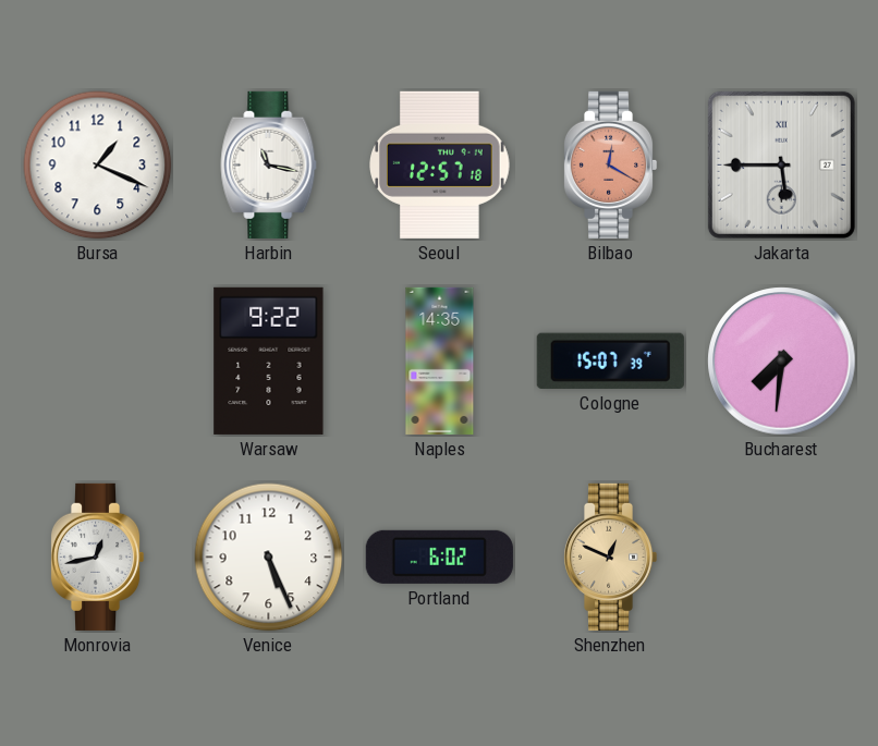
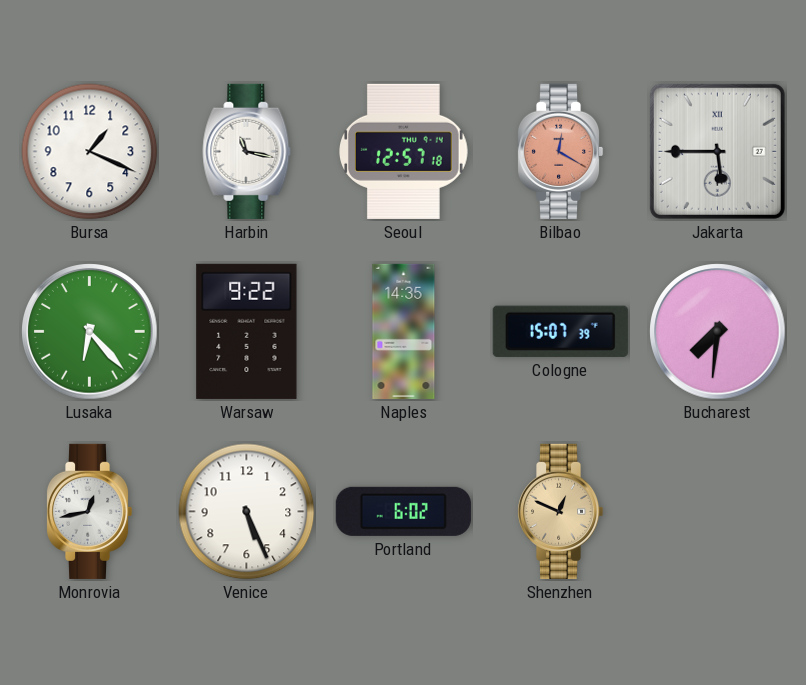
Lusaka: none -> 6:23 (90, 332)
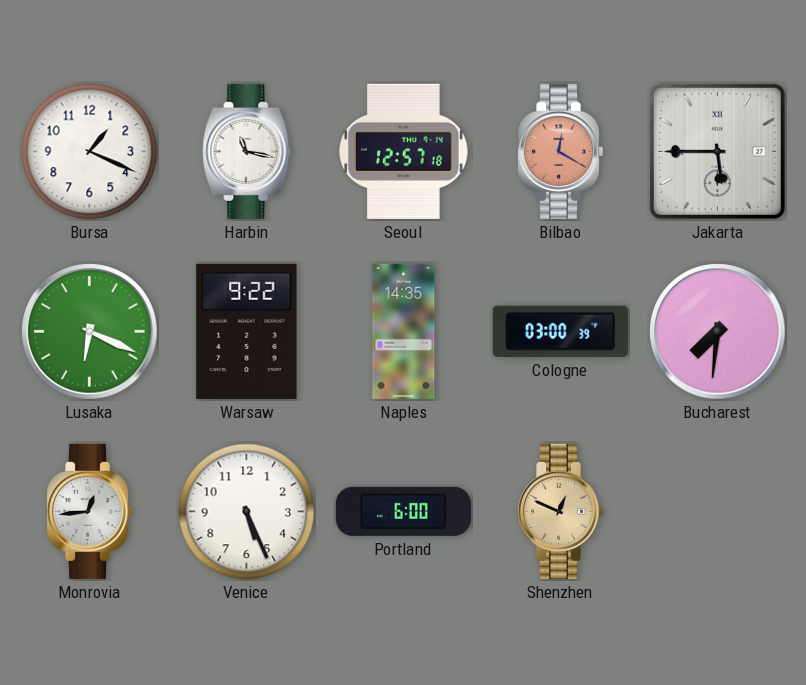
Lusaka: 6:23 -> 6:19 (90, 332)
Cologne: 15:07 -> 03:00 (560, 331)
Monrovia: 12:43 -> 12:44 (89, 511)
Portland: 6:02 -> 6:00 (403, 511)
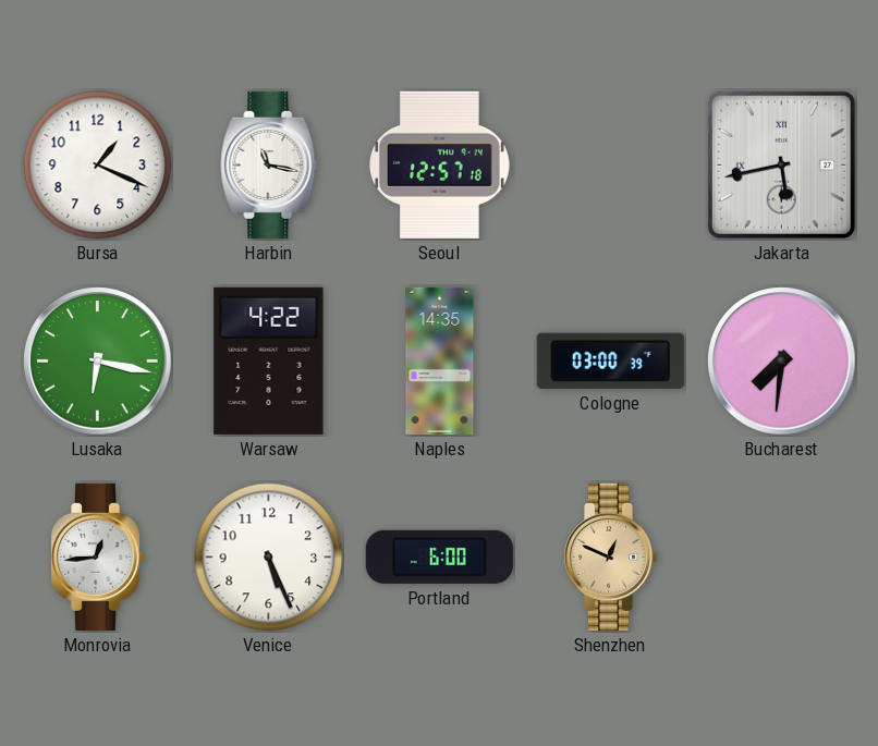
Bilbao: 12:20 -> none (560, 151)
Jakarta: 5:45 -> 5:43 (781, 164)
Lusaka: 6:19 -> 6:17 (98, 362)
Warsaw: 9:22 -> 4:22 (269, 360)
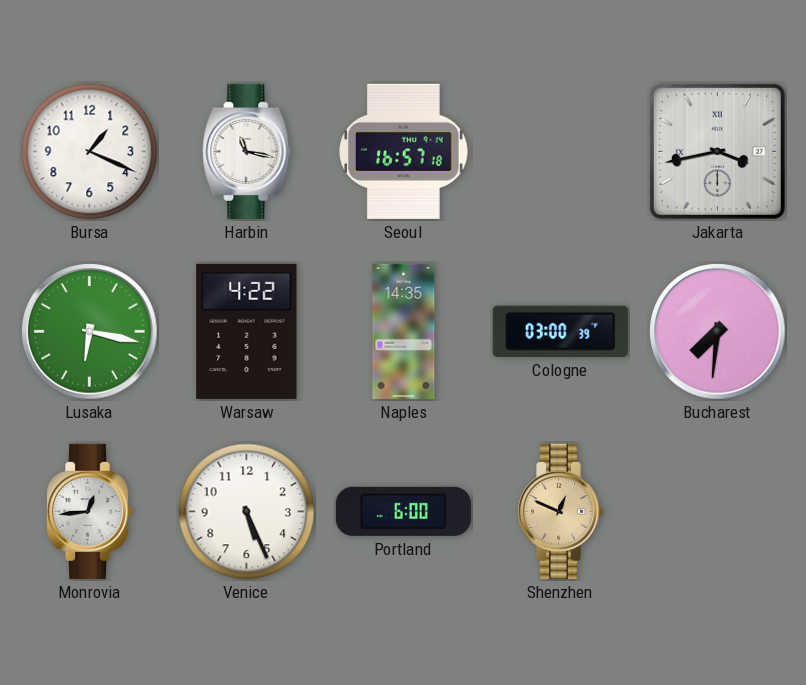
Seoul: 12:57 -> 16:57 (404, 151)
Jakarta: 5:43 -> 3:43 (717, 151)
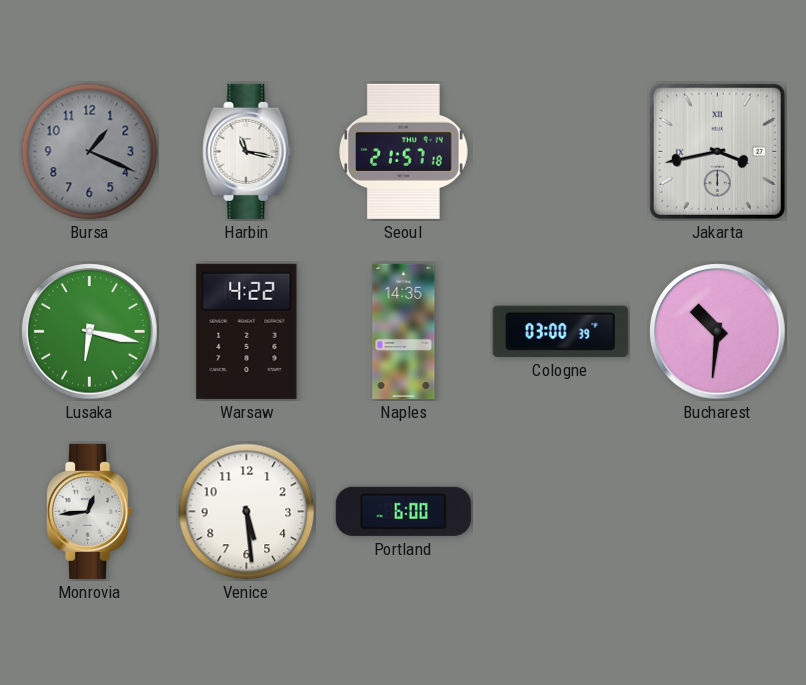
Bursa dial: white -> grey (90, 152)
Seoul: 16:57 -> 21:57 (404, 151)
Bucharest: 7:31 -> 10:31 (718, 332)
Venice: 5:26 -> 5:29 (247, 512)
Shenzhen: 12:49 -> none (560, 511)
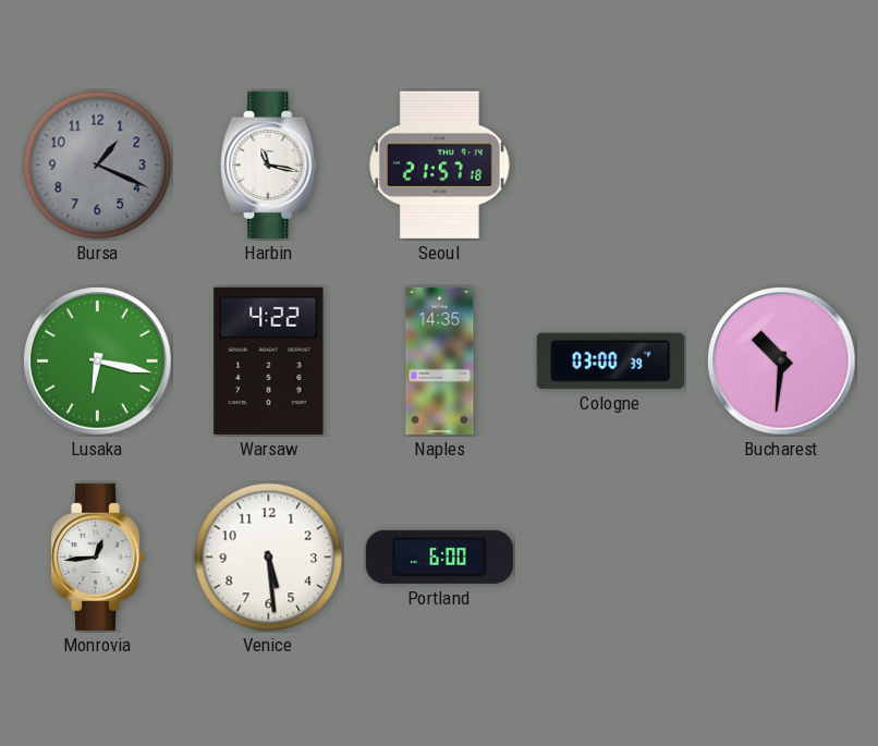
Jakarta: 3:43 -> none (717, 151)
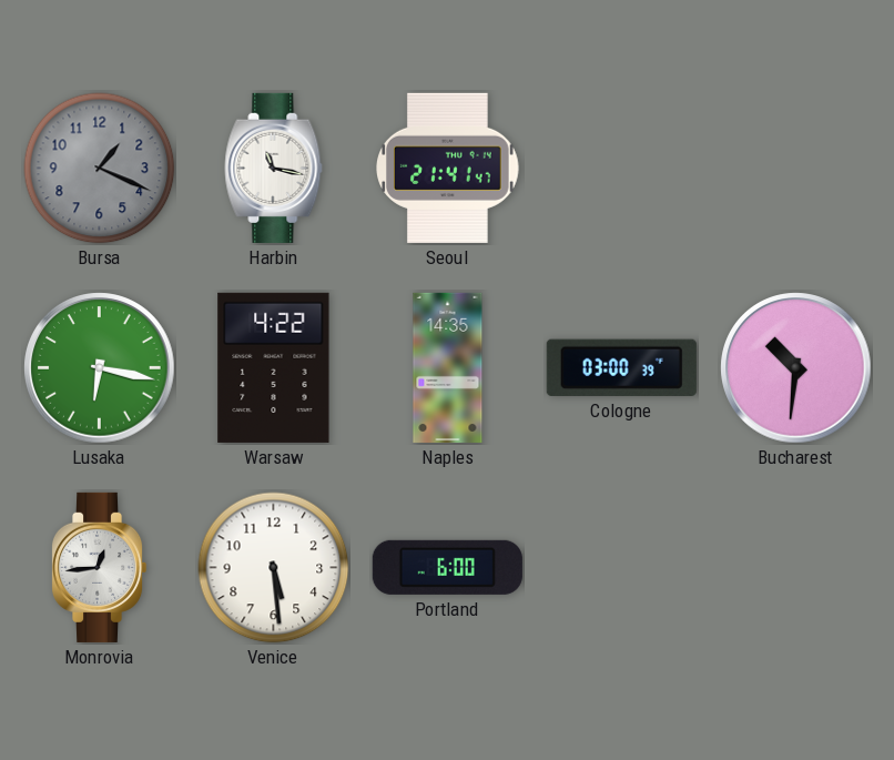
Seoul: 21:57 -> 21:41 (448, 168)
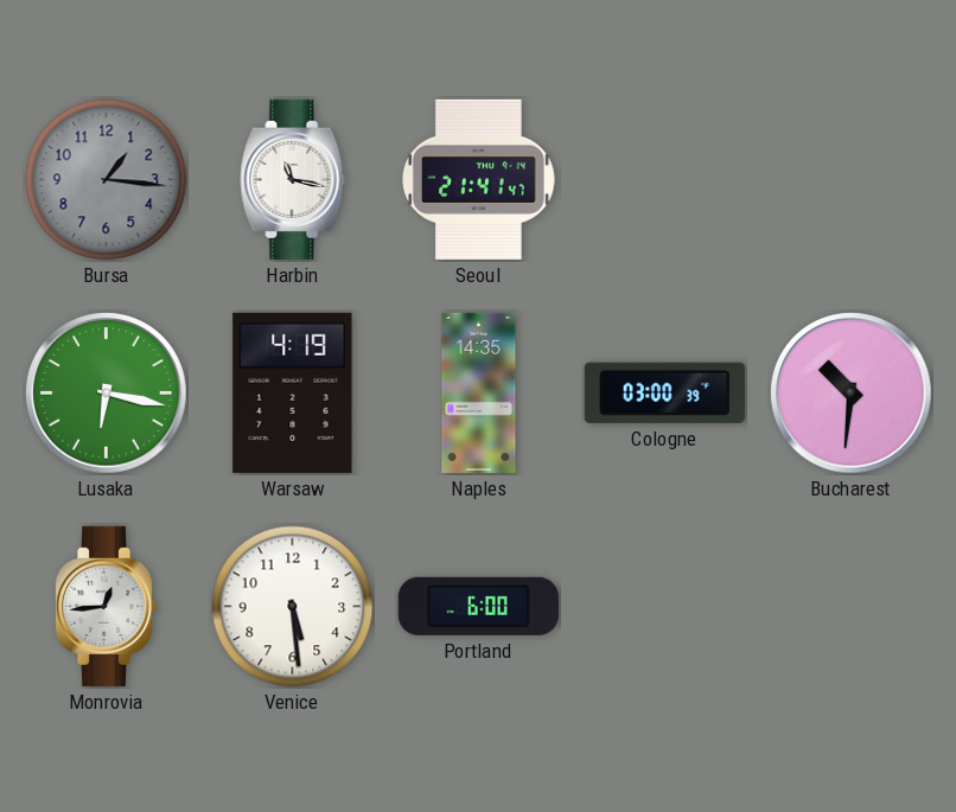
Bursa: 1:19 -> 1:16 (107, 180)
Warsaw: 4:22 -> 4:19 (293, 392)
